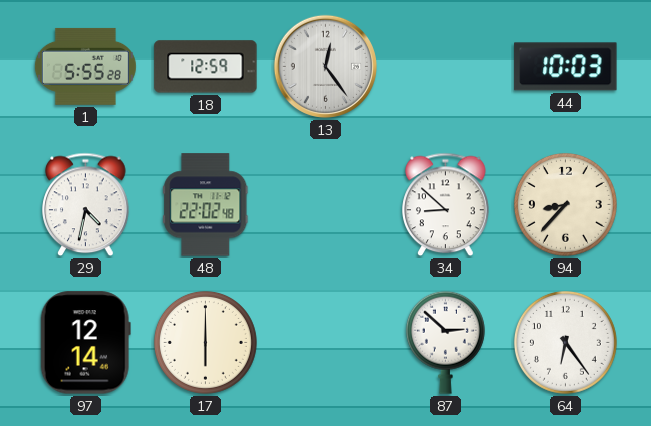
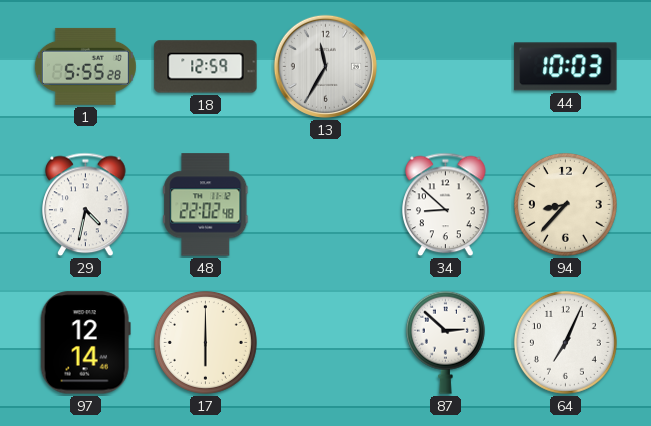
13: 12:24 -> 11:35 (325, 66)
64: 6:24 -> 7:04 (565, 342)
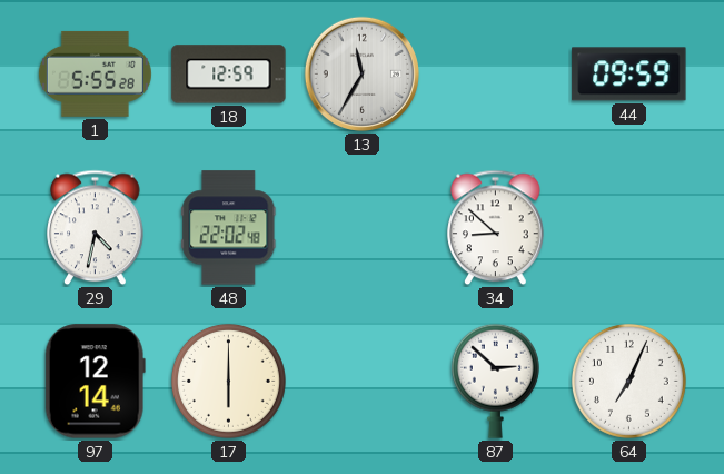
44: 10:03 -> 09:59 (629, 75)
94: 8:37 -> none (565, 204)
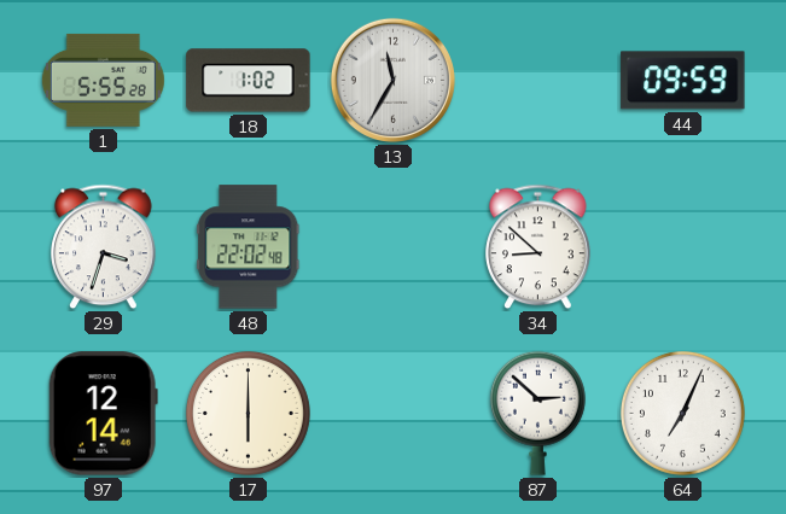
18: 12:59 -> 1:02 (249, 81)
29: 4:32 -> 3:33 (104, 247)
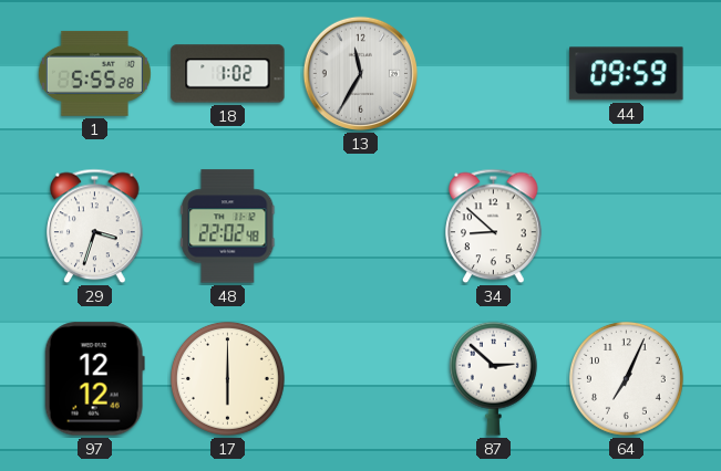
97: 12:14 -> 12:12 (94, 379)
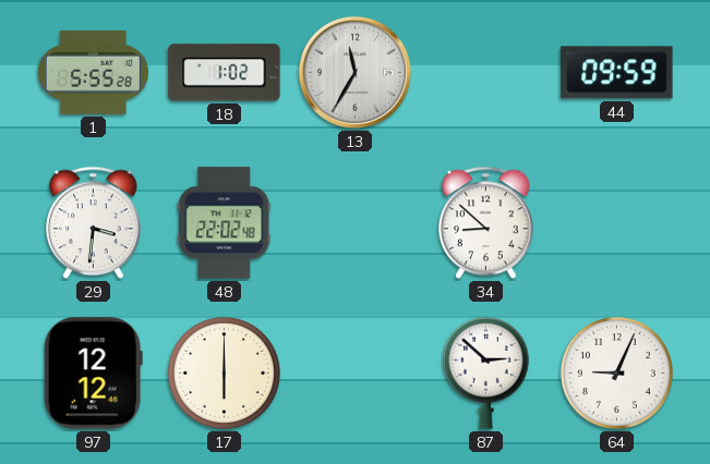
29: 3:33 -> 3:31 (94, 223)
64: 7:04 -> 9:04 (616, 373)
